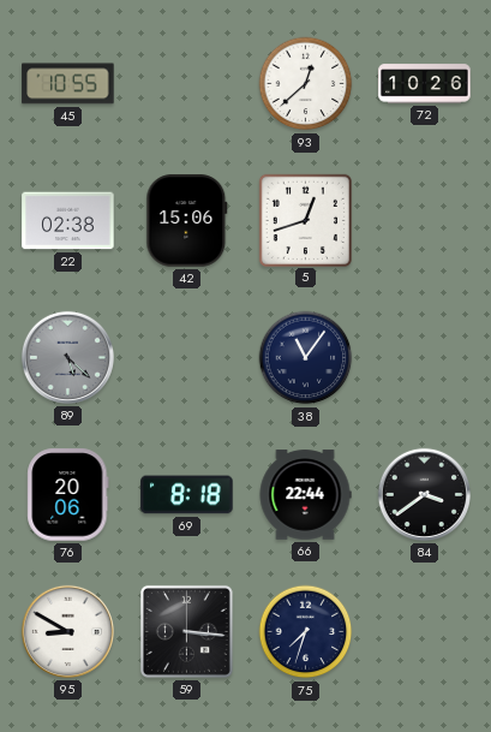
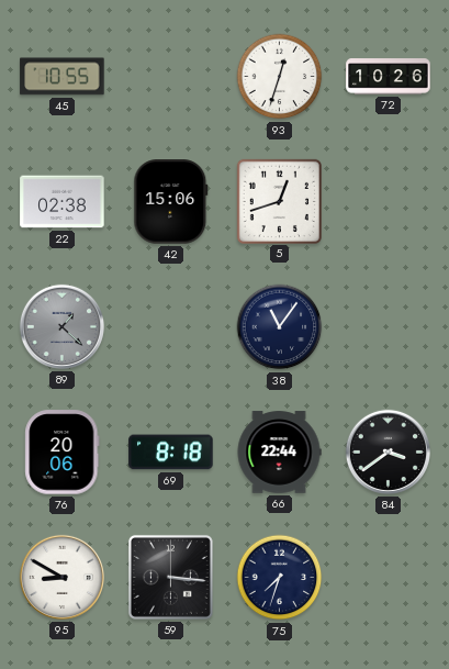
93: 12:38 -> 12:33 (280, 77)
89: 5:22 -> 1:22 (61, 326)
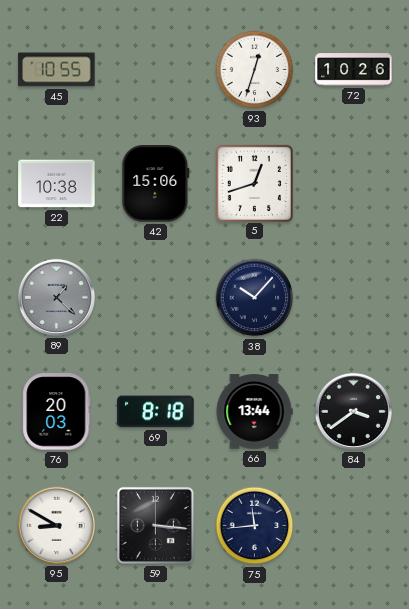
22: 02:38 -> 10:38 (57, 184)
38: 11:06 -> 10:07 (255, 298)
76: 20:06 -> 20:03 (57, 412)
66: 22:44 -> 13:44 (254, 412)
75: 7:33 -> 11:44 (255, 526)
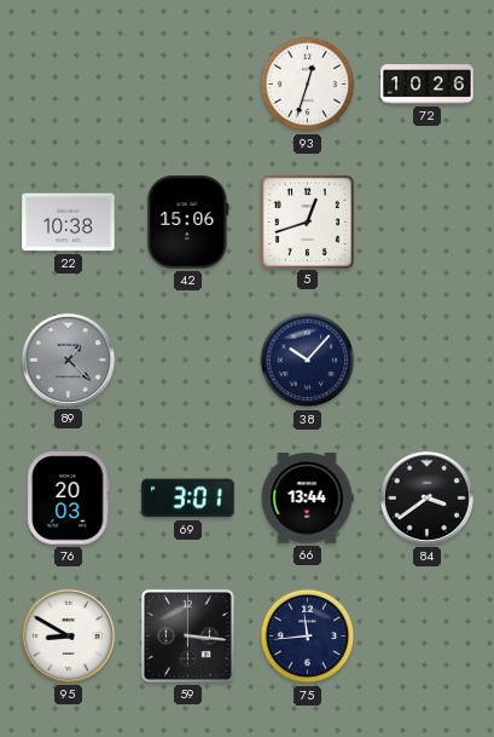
45: 10:55 -> none (57, 70)
69: 8:18 -> 3:01 (188, 499)
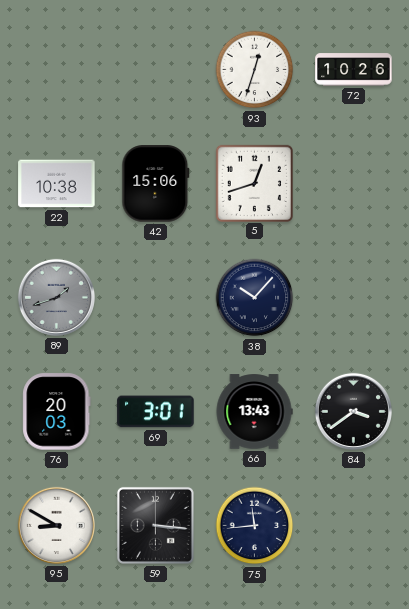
89: 1:22 -> 1:42 (56, 297)
66: 13:44 -> 13:43 (254, 412)
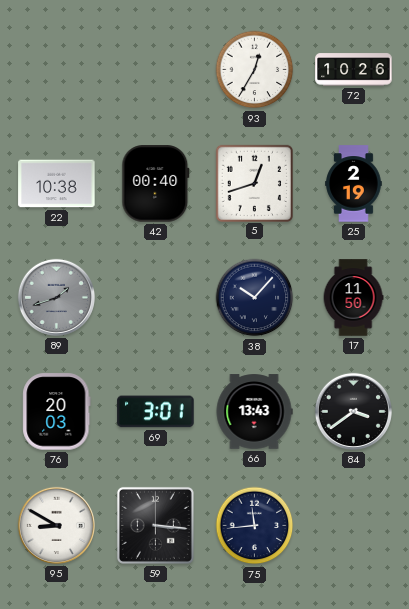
93: 12:33 -> 12:35 (255, 70)
42: 15:06 -> 00:40 (156, 184)
25: none -> 2:19 (354, 184)
17: none -> 11:50 (353, 298)
